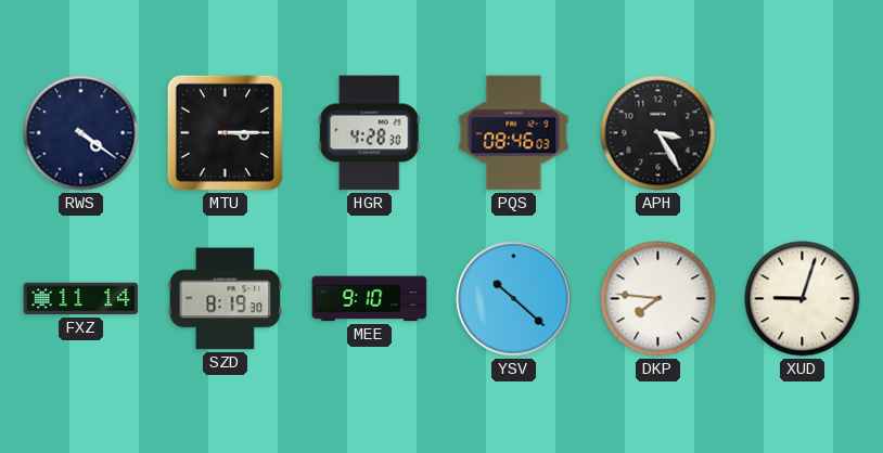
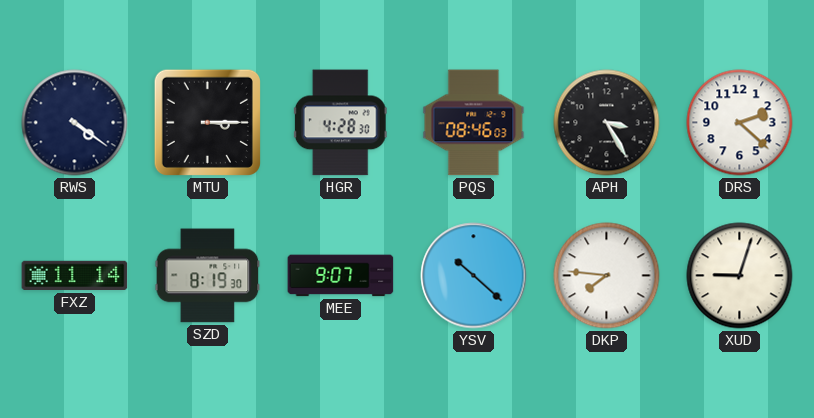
DRS: none -> 2:22 (740, 123)
MEE: 9:10 -> 9:07 (341, 276)
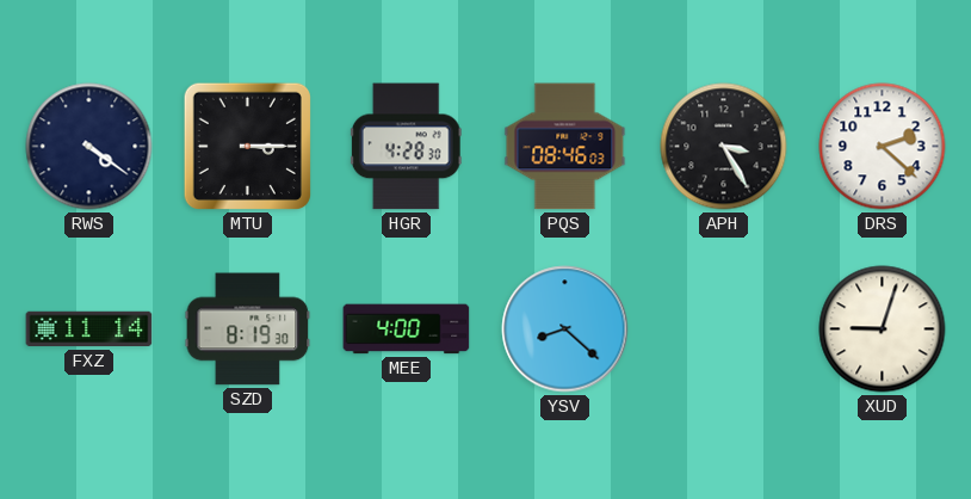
MEE: 9:07 -> 4:00 (407, 329)
YSV: 10:22 -> 8:22 (565, 329)
DKP: 7:46 -> none (607, 276)
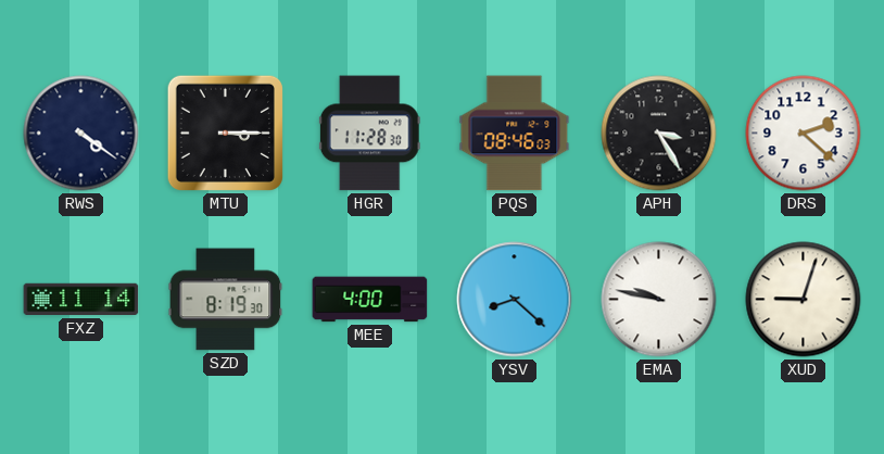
HGR: 4:28 -> 11:28 (369, 134)
EMA: none -> 9:47 (659, 300)
